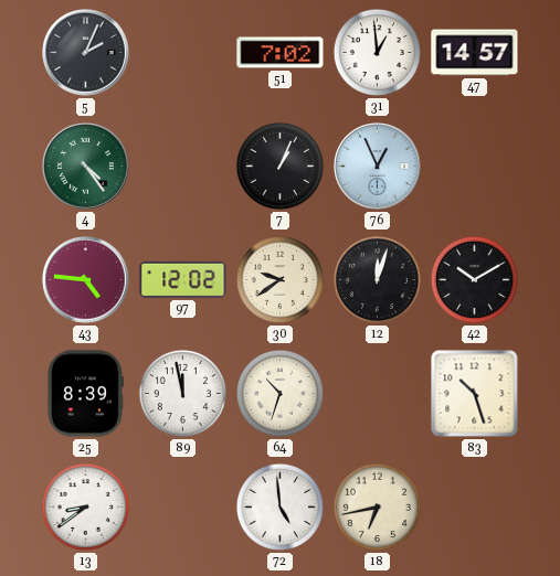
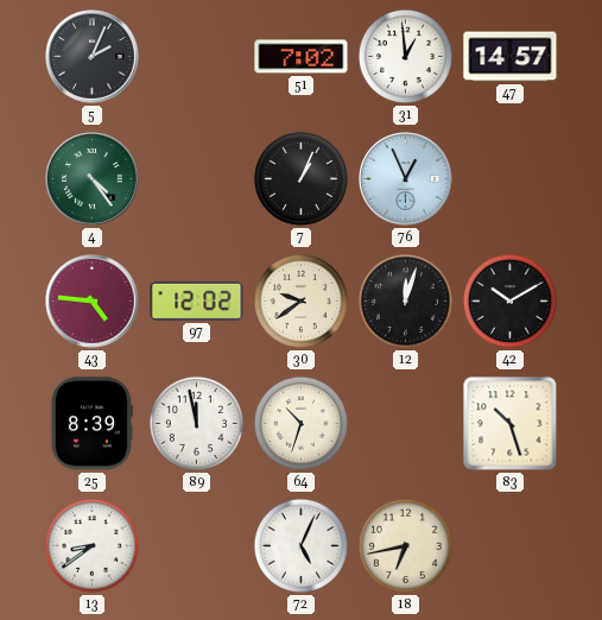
72: 4:59 -> 5:04 (300, 545)
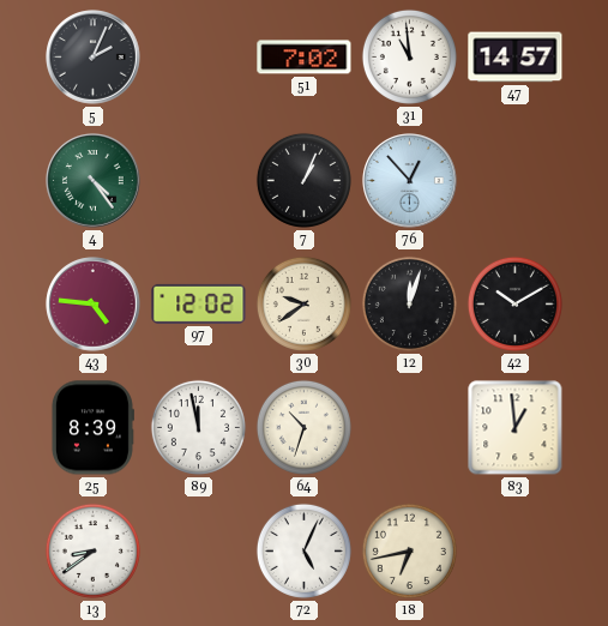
31: 12:59 -> 10:59 (409, 56)
76: 12:56 -> 12:53 (410, 181)
83: 10:27 -> 12:59 (516, 428)
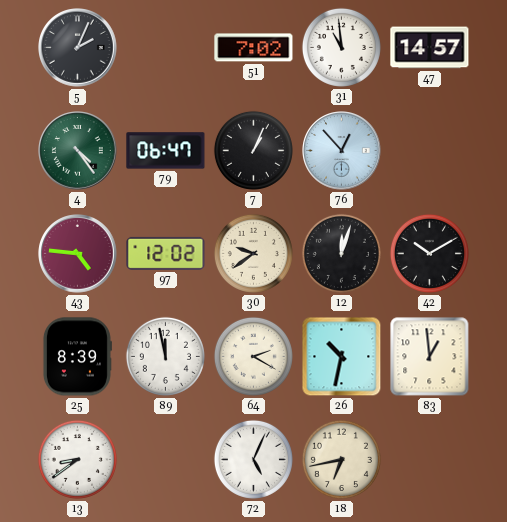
79: none -> 06:47 (166, 151)
64: 10:33 -> 2:20 (253, 356)
26: none -> 10:32 (342, 357)
